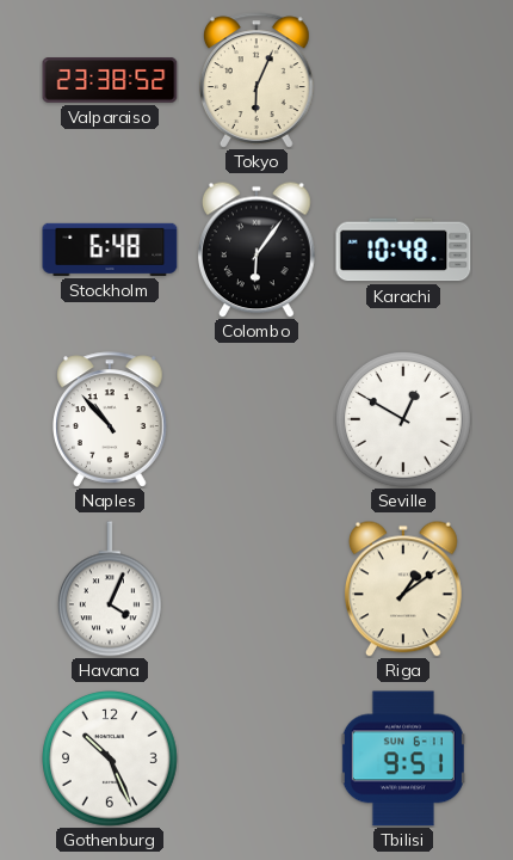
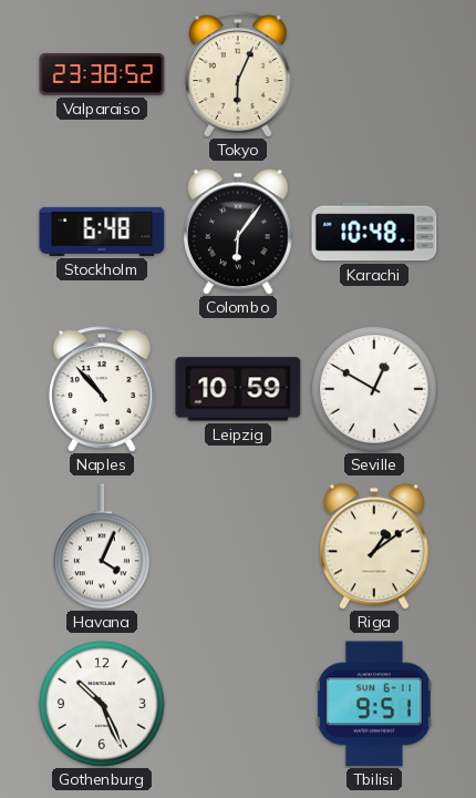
Leipzig: none -> 10:59 (238, 389)
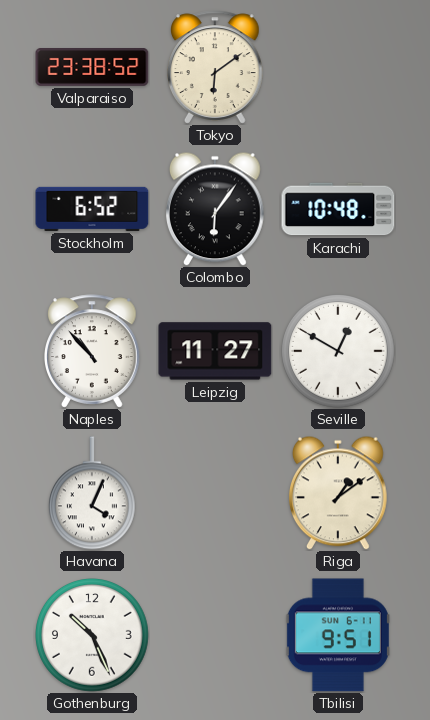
Tokyo: 6:04 -> 6:09 (216, 67)
Stockholm: 6:48 -> 6:52 (92, 209)
Leipzig: 10:59 -> 11:27 (215, 351)
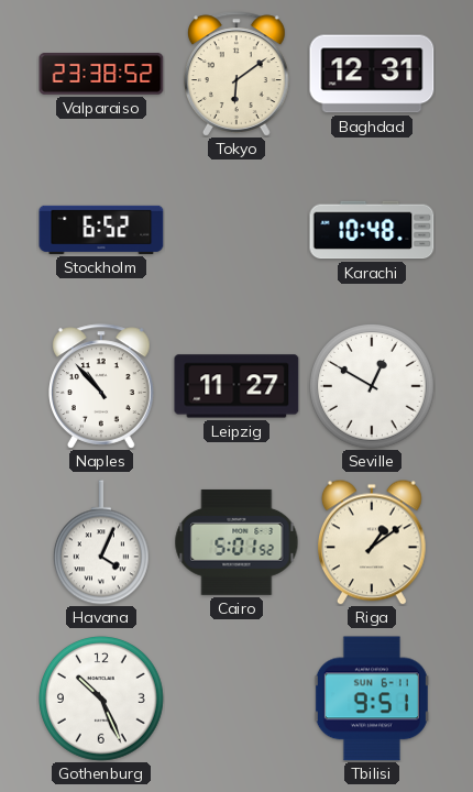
Baghdad: none -> 12:31 (372, 74)
Colombo: 6:06 -> none (215, 209)
Cairo: none -> 5:01 (237, 542)
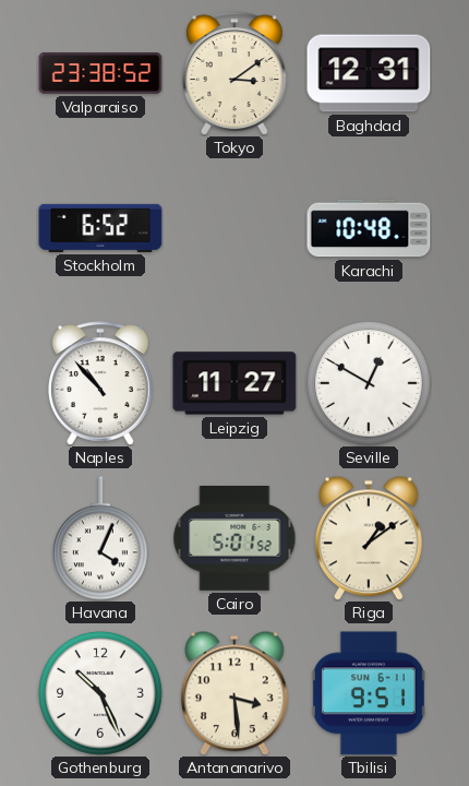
Tokyo: 6:09 -> 3:09 (236, 73)
Antananarivo: none -> 3:29 (234, 693)
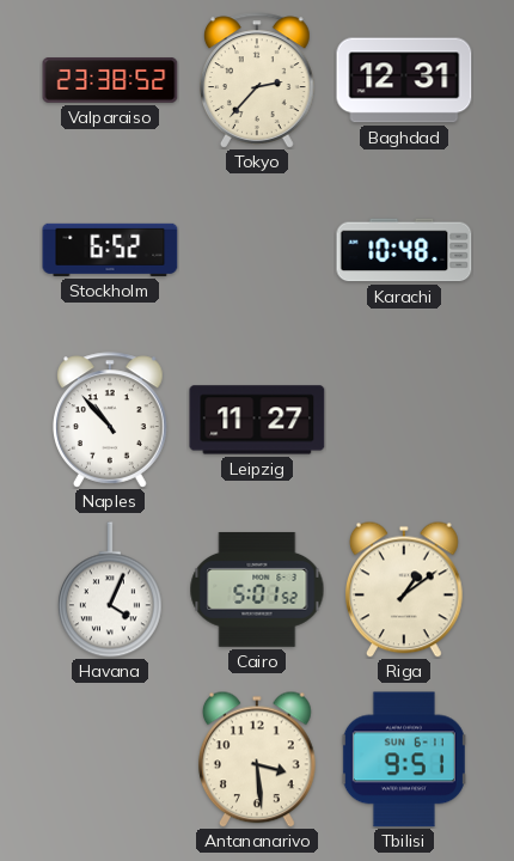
Tokyo: 3:09 -> 2:37 (258, 80)
Seville: 12:50 -> none (370, 384)
Gothenburg: 10:26 -> none (101, 694)
